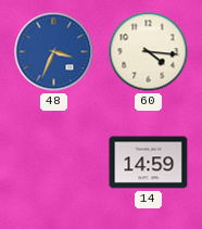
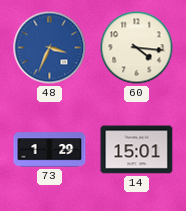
73: none -> 1:29 (50, 150)
14: 14:59 -> 15:01 (137, 150)
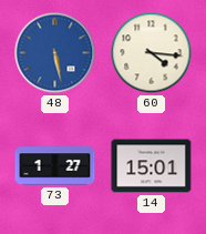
48: 3:34 -> 5:28 (55, 53)
73: 1:29 -> 1:27 (55, 166)
